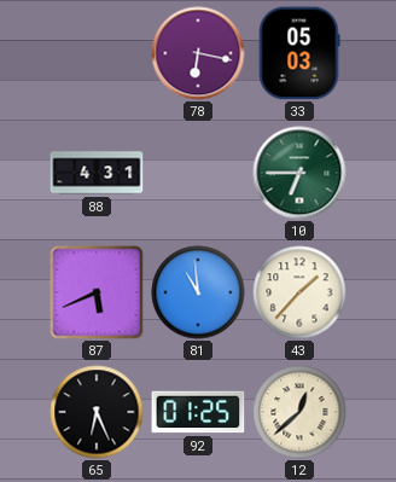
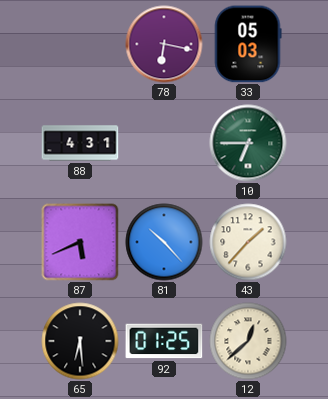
81: 10:59 -> 10:23 (164, 242)
65: 6:26 -> 6:29 (80, 341)
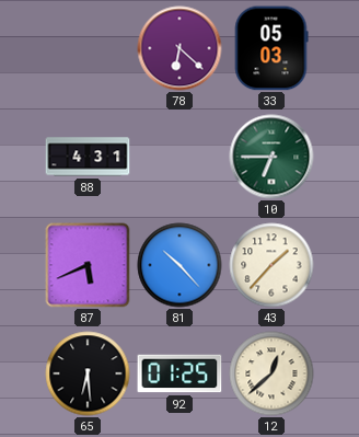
78: 6:17 -> 6:22 (179, 48)
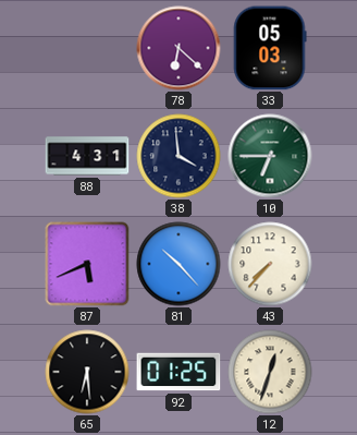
38: none -> 3:59 (178, 156)
43: 1:37 -> 7:37 (270, 264)
12: 12:38 -> 12:33 (270, 372)
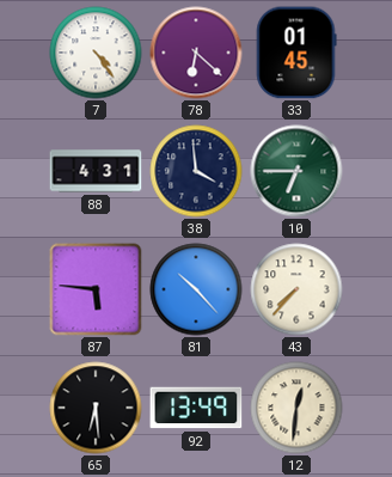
7: none -> 4:24 (96, 53)
33: 05:03 -> 01:45 (296, 53)
87: 5:41 -> 5:46 (96, 289)
92: 01:25 -> 13:49 (196, 408)
12: 12:33 -> 12:31 (296, 408)
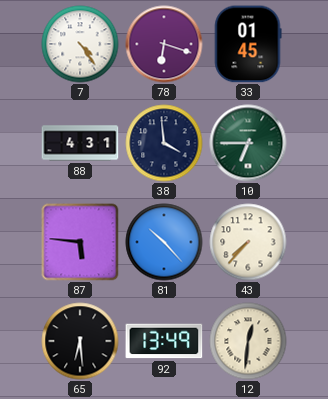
78: 6:22 -> 6:18 (164, 44)
